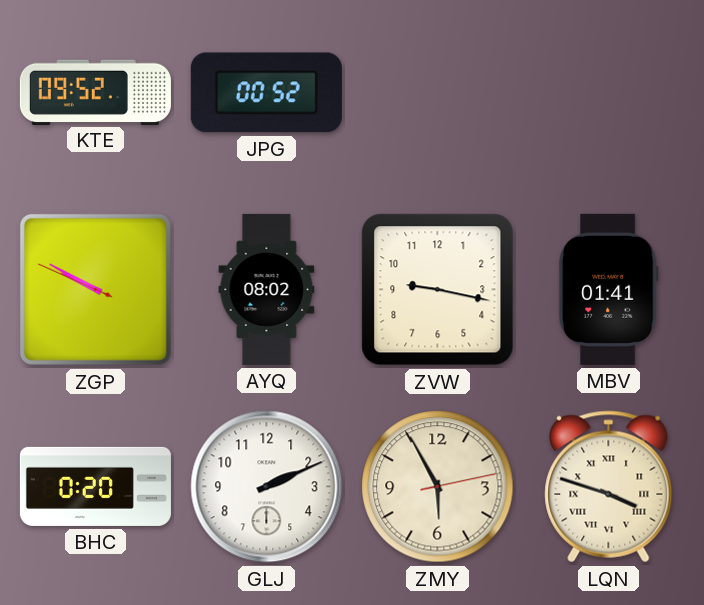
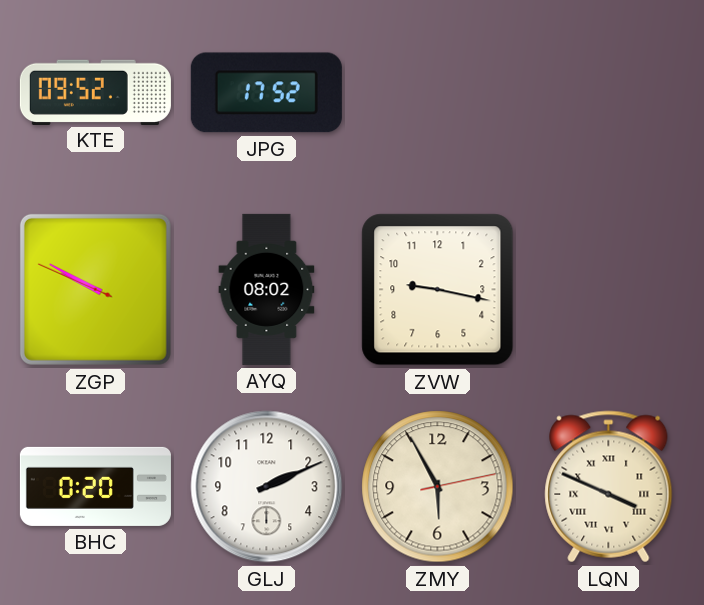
JPG: 00:52 -> 17:52 (266, 93)
MBV: 01:41 -> none (608, 289)
LQN: 3:48 -> 3:49 (609, 487)
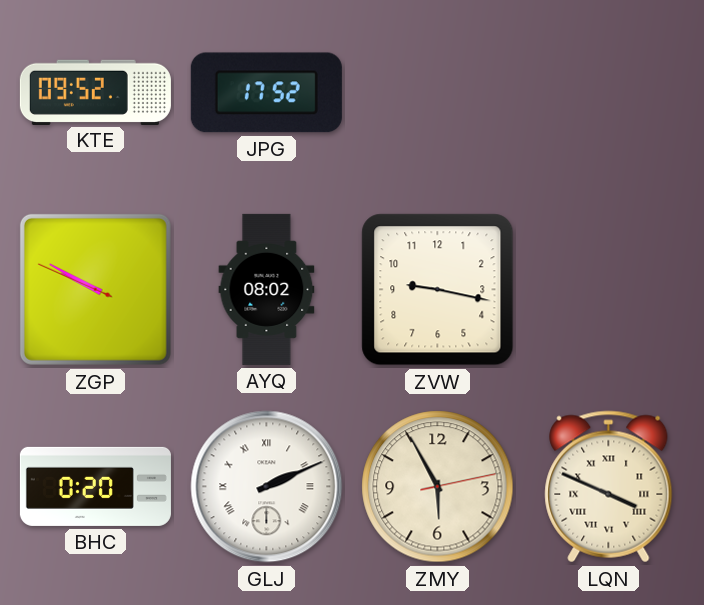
GLJ numerals: Arabic -> Roman (267, 487)
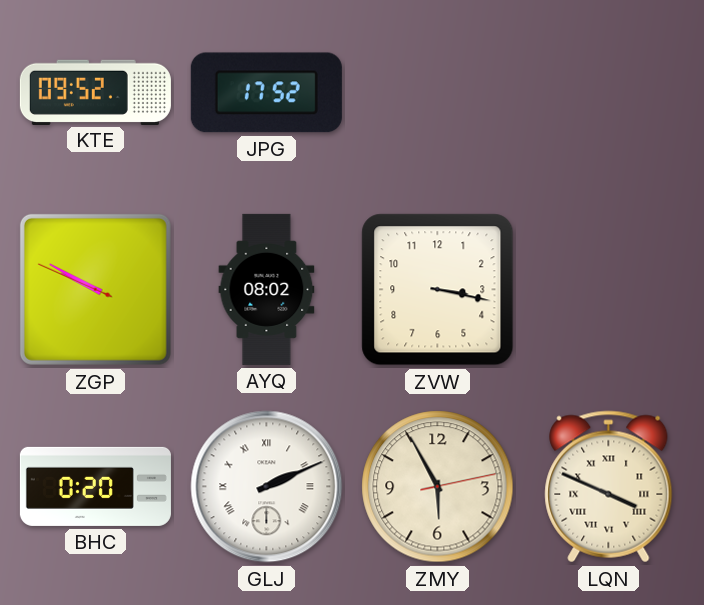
ZVW: 9:17 -> 3:17 (438, 290)
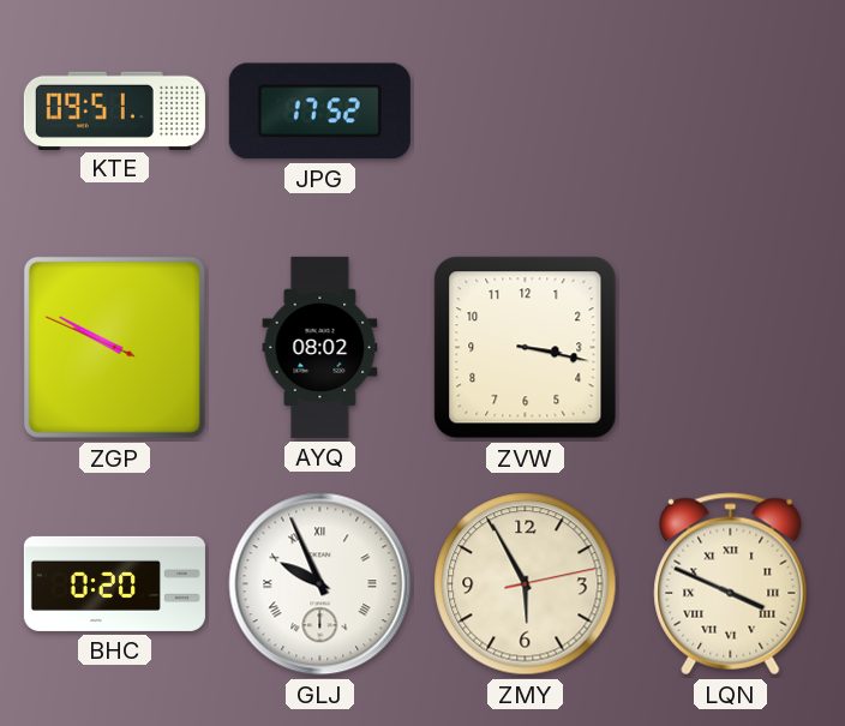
KTE: 09:52 -> 09:51 (114, 110)
GLJ: 2:11 -> 9:56 (320, 584)
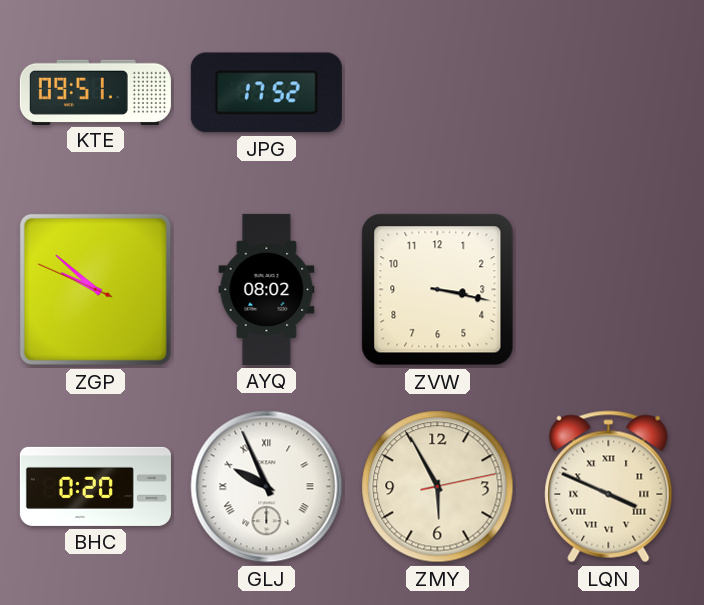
ZGP: 9:49 -> 9:51 (95, 289)
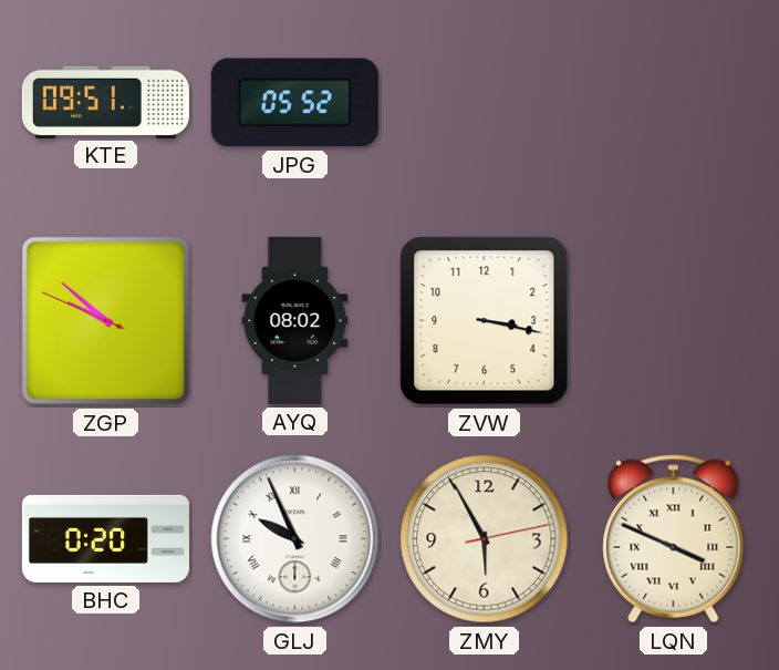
JPG: 17:52 -> 05:52 (294, 103)
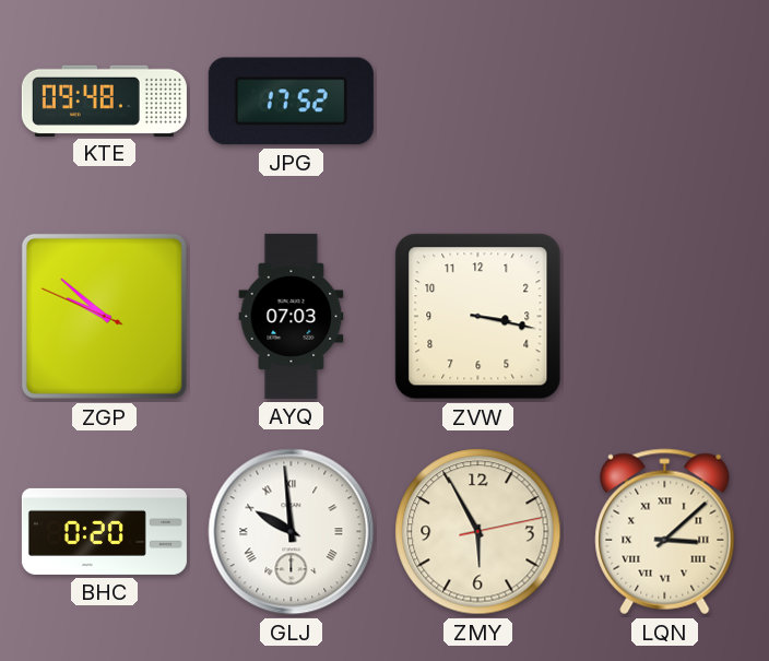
KTE: 09:51 -> 09:48 (104, 101)
JPG: 05:52 -> 17:52 (291, 102)
AYQ: 08:02 -> 07:03 (292, 316)
GLJ: 9:56 -> 9:59 (292, 532)
LQN: 3:49 -> 3:08 (665, 532)
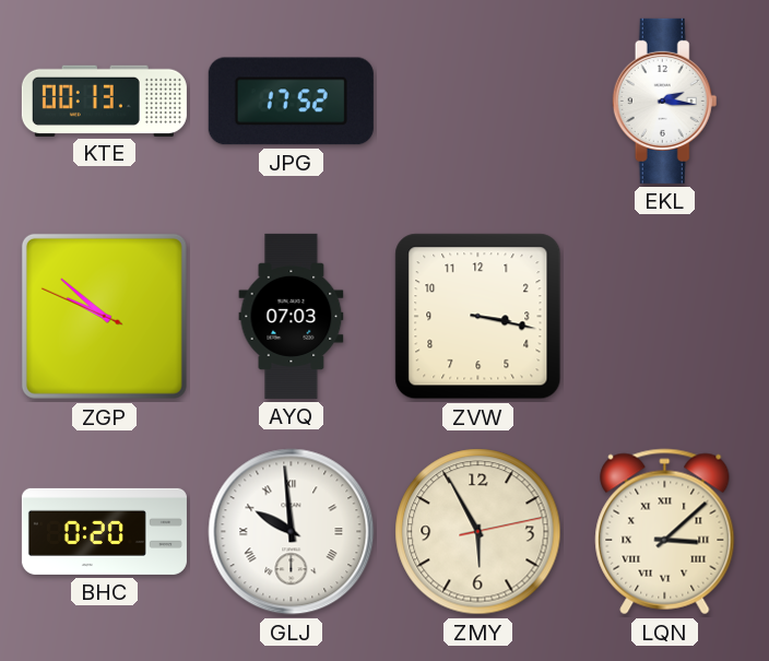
KTE: 09:48 -> 00:13 (104, 101)
EKL: none -> 2:16 (665, 101)
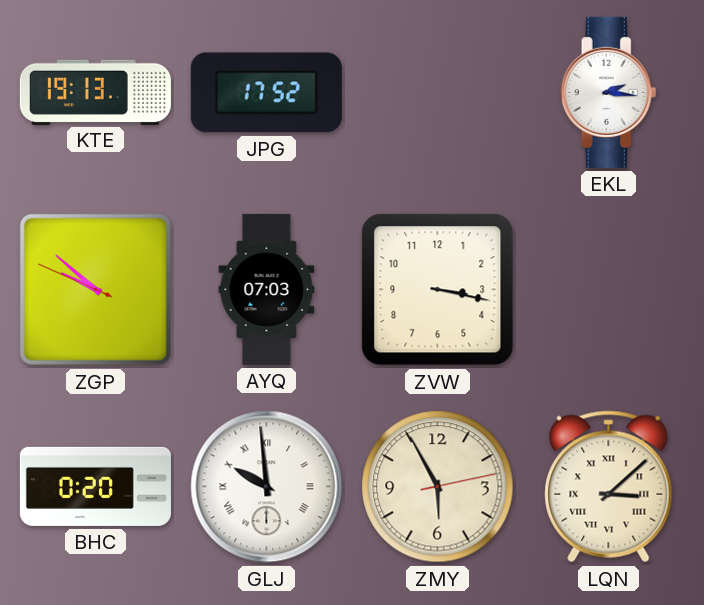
KTE: 00:13 -> 19:13 (95, 92)
